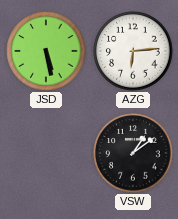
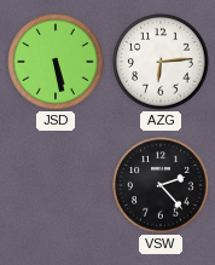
VSW: 1:09 -> 2:23 (161, 185)
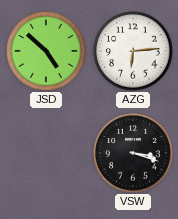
JSD: 5:28 -> 4:52 (46, 51)
VSW: 2:23 -> 3:18 (133, 153)
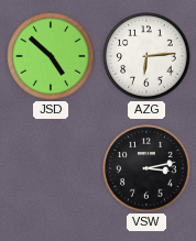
VSW: 3:18 -> 3:13 (146, 168)
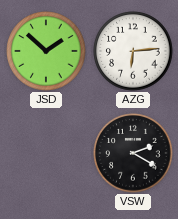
JSD: 4:52 -> 1:52 (46, 51)
VSW: 3:13 -> 2:20 (133, 153)
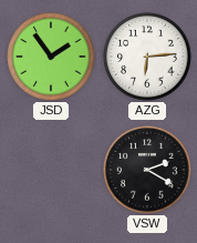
JSD: 1:52 -> 1:54 (51, 57)
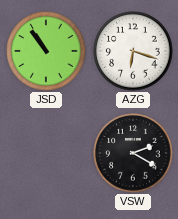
JSD: 1:54 -> 10:54 (46, 51)
AZG: 6:14 -> 6:18 (133, 51)
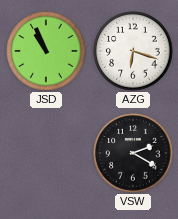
JSD: 10:54 -> 10:56 (46, 51)
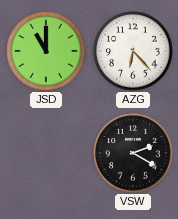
JSD: 10:56 -> 11:00 (46, 51)
AZG: 6:18 -> 6:23 (133, 51)
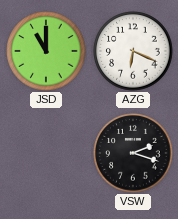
AZG: 6:23 -> 6:19 (133, 51)
VSW: 2:20 -> 2:18 (133, 153)
